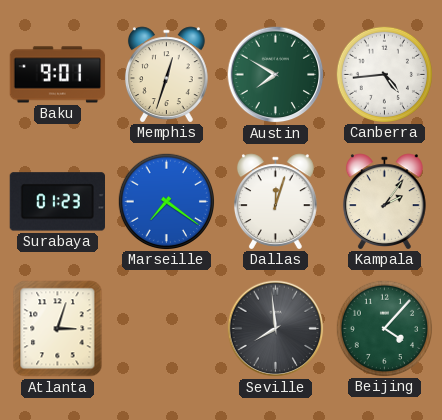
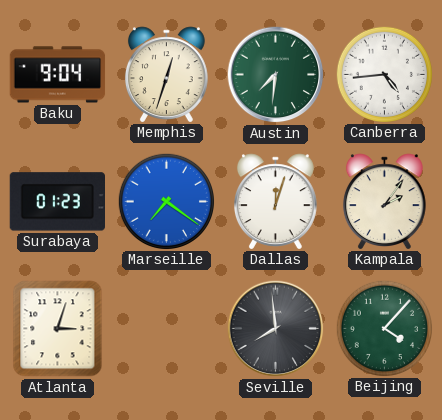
Baku: 9:01 -> 9:04 (58, 75)
Austin: 7:50 -> 7:31 (276, 75)
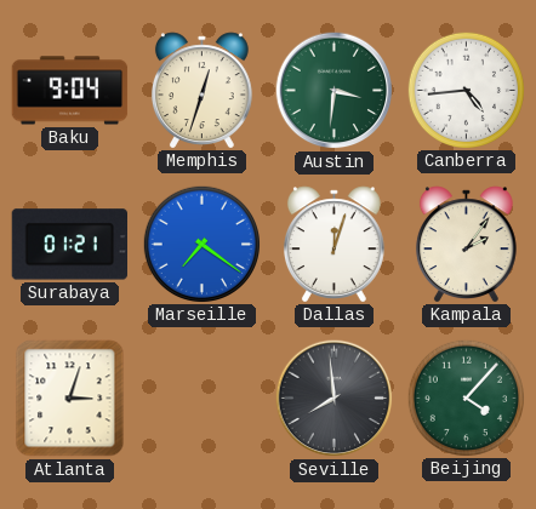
Austin: 7:31 -> 3:31 (335, 91)
Surabaya: 01:23 -> 01:21 (69, 245)
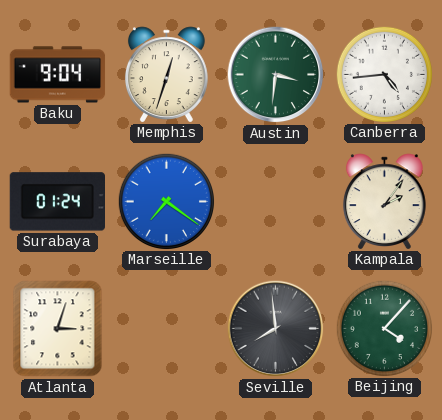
Surabaya: 01:21 -> 01:24 (57, 202)
Dallas: 12:03 -> none (333, 244)
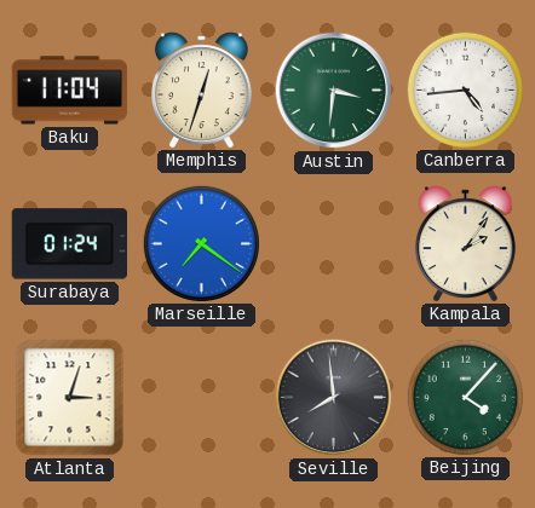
Baku: 9:04 -> 11:04 (70, 91)
